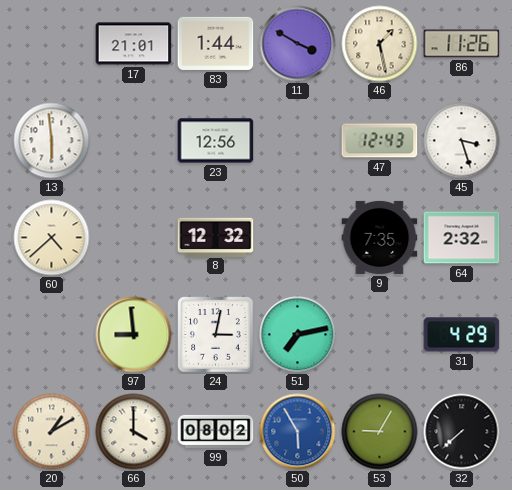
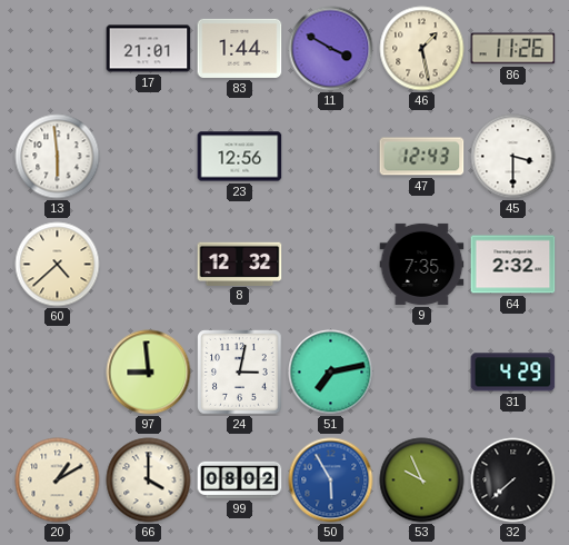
45: 3:27 -> 3:30 (513, 157)
53: 9:05 -> 9:56 (422, 480)
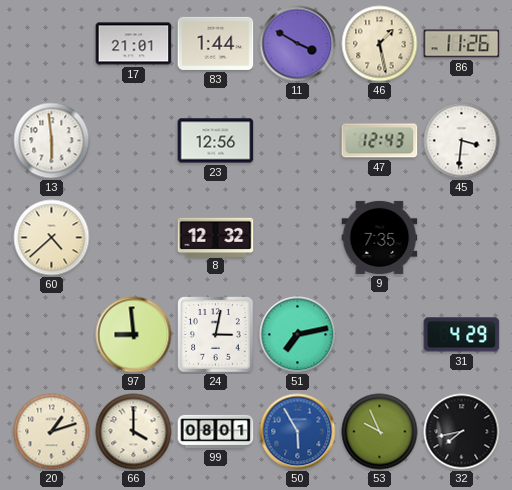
45: 3:30 -> 3:31 (462, 141)
64: 2:32 -> none (513, 265)
20: 1:10 -> 1:12 (52, 432)
99: 08:02 -> 08:01 (216, 431)
32: 7:38 -> 7:43 (462, 432)
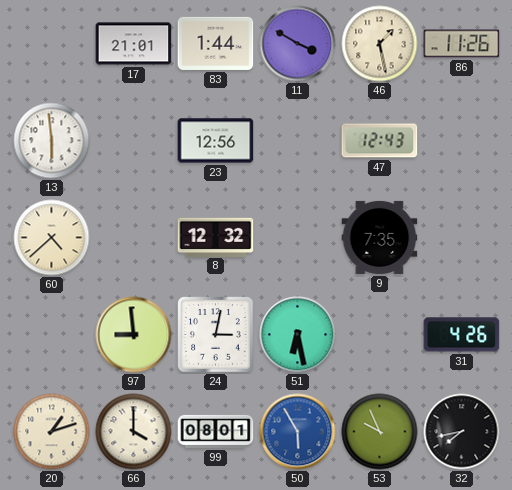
45: 3:31 -> none (462, 141)
51: 7:13 -> 6:28 (298, 335)
31: 4:29 -> 4:26 (462, 335)
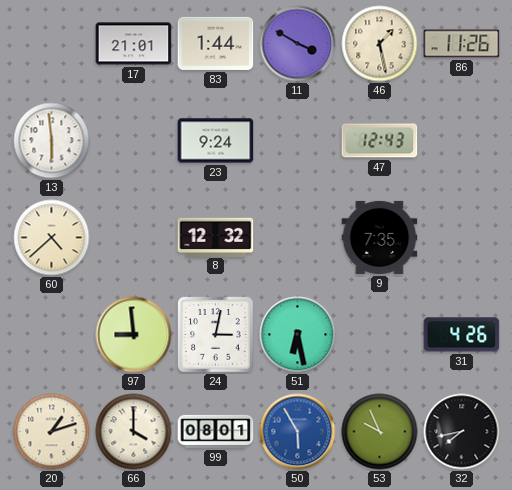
23: 12:56 -> 9:24 (216, 141)
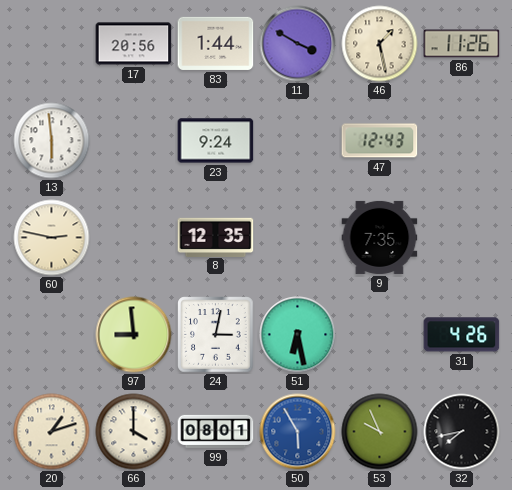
17: 21:01 -> 20:56 (134, 44)
60: 4:38 -> 2:47 (52, 238)
8: 12:32 -> 12:35 (216, 237)
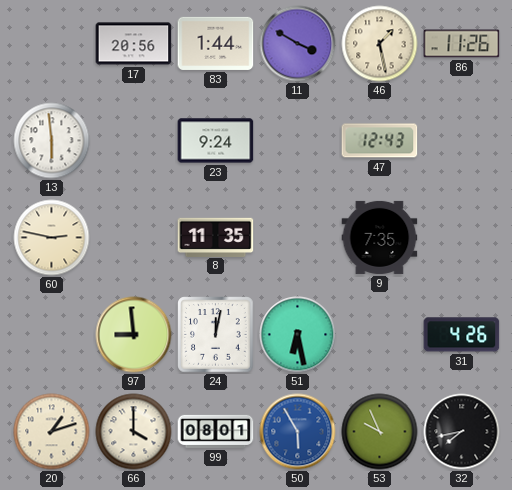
8: 12:35 -> 11:35 (216, 237)
24: 3:02 -> 12:02 (216, 335)
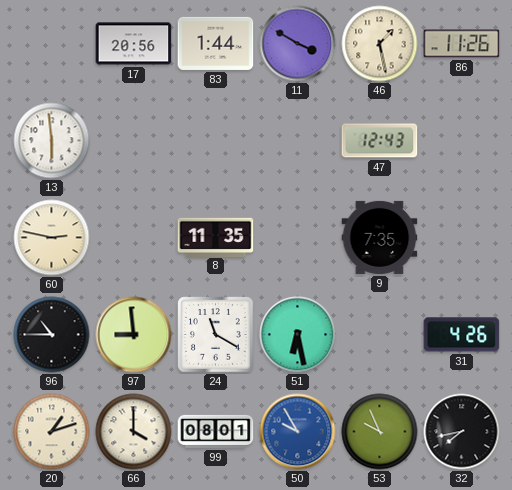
23: 9:24 -> none (216, 141)
96: none -> 10:45 (52, 335)
24: 12:02 -> 11:20 (216, 335)
50: 5:55 -> 9:55 (298, 432)
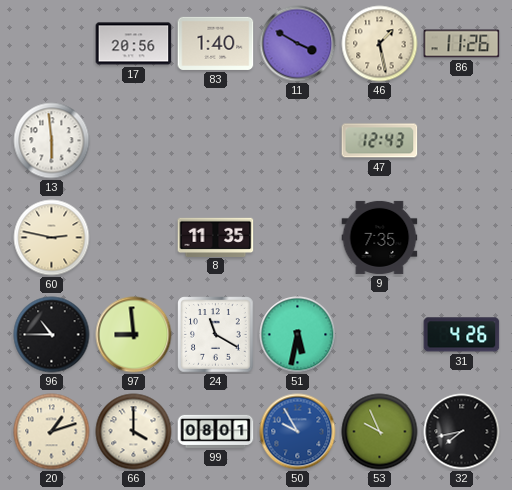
83: 1:44 -> 1:40 (216, 43)
51: 6:28 -> 5:32 (298, 335)
